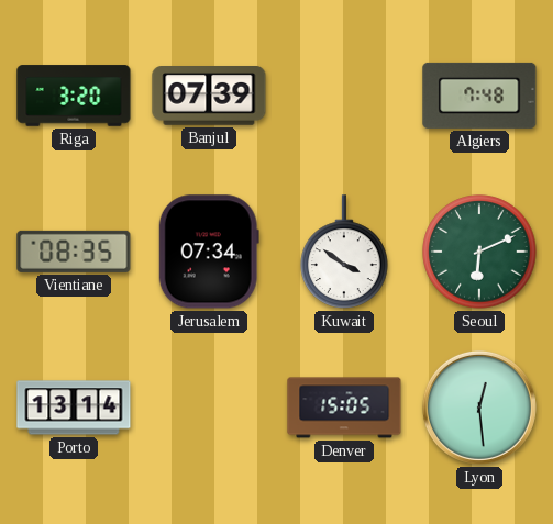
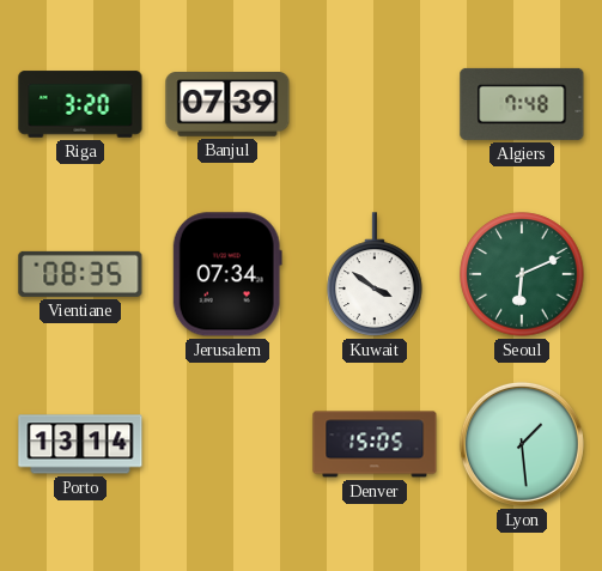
Lyon: 12:29 -> 1:29 (522, 444)
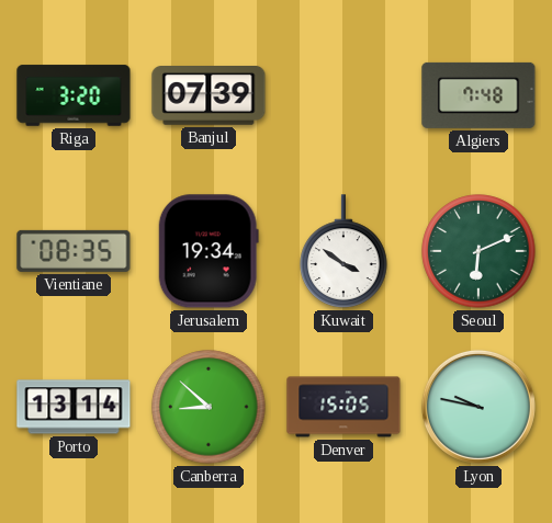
Jerusalem: 07:34 -> 19:34 (209, 251)
Canberra: none -> 8:52 (209, 407)
Lyon: 1:29 -> 9:47 (478, 407)
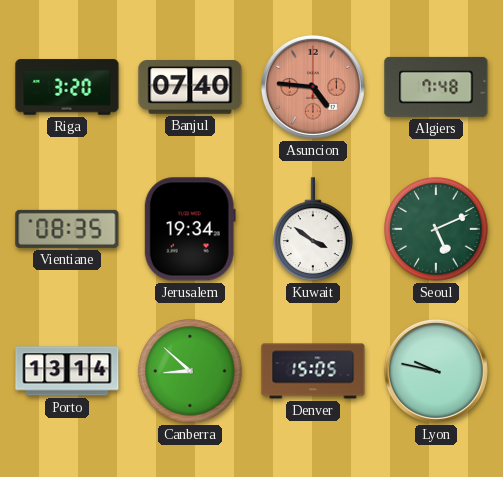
Banjul: 07:39 -> 07:40 (190, 88)
Asuncion: none -> 4:46 (313, 87)
Seoul: 6:11 -> 5:11 (436, 229)
